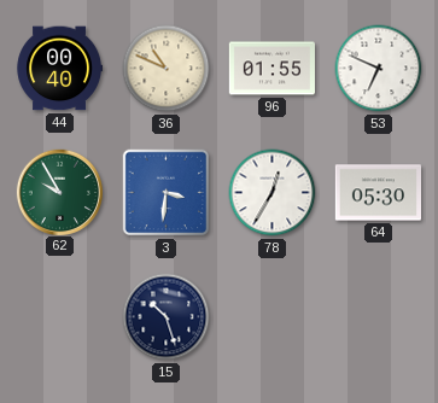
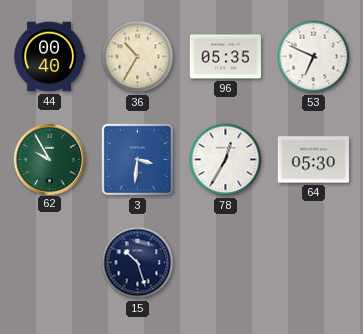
36: 10:49 -> 10:35 (138, 57)
96: 01:55 -> 05:35 (225, 57)
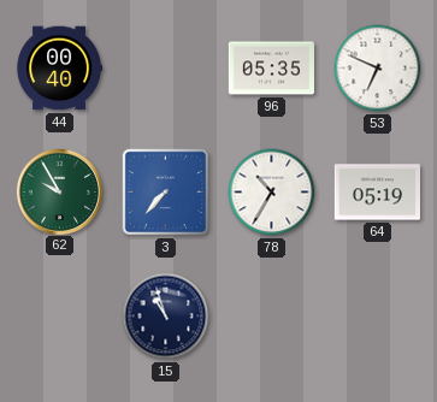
36: 10:35 -> none (138, 57)
3: 3:31 -> 7:37 (166, 193)
78: 12:35 -> 10:35 (272, 193)
64: 05:30 -> 05:19 (377, 193)
15: 10:27 -> 10:57 (166, 317)
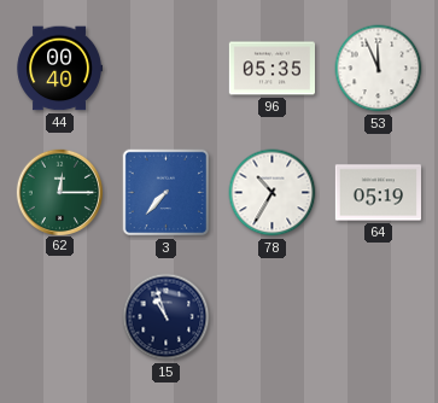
53: 6:49 -> 11:56 (379, 69)
62: 9:55 -> 12:15 (59, 192)
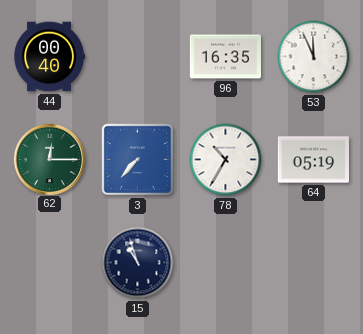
96: 05:35 -> 16:35 (225, 57)
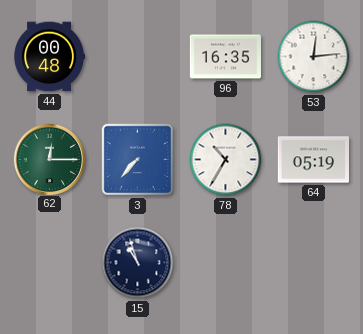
44: 00:40 -> 00:48 (49, 57)
53: 11:56 -> 12:14 (314, 57)
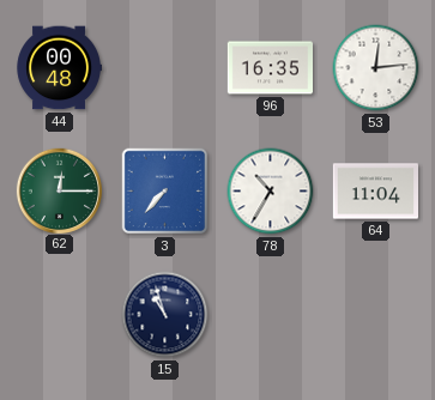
64: 05:19 -> 11:04 (375, 192)
